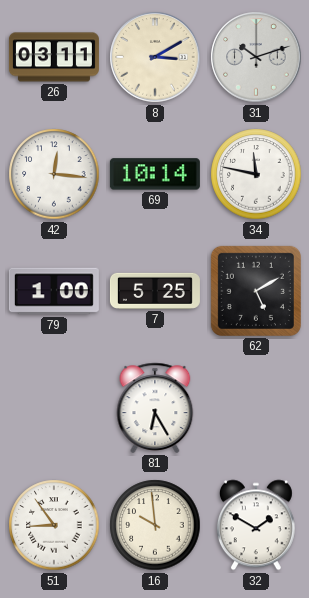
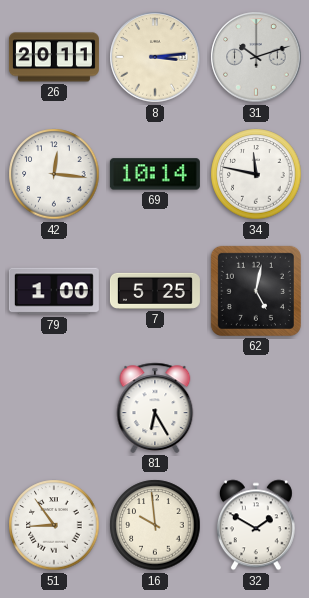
26: 03:11 -> 20:11 (54, 57)
8: 3:10 -> 3:14 (155, 57)
62: 5:10 -> 5:02 (256, 291)
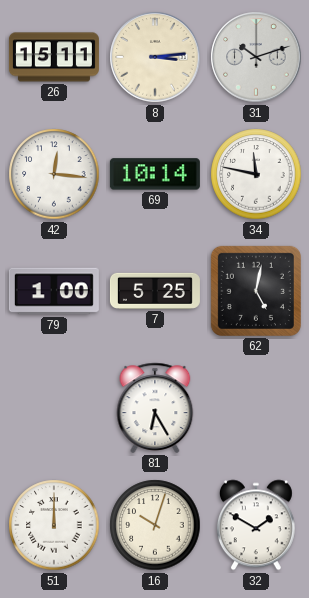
26: 20:11 -> 15:11 (54, 57)
51: 8:54 -> 12:00 (54, 525)
16: 9:59 -> 10:03 (155, 525)
